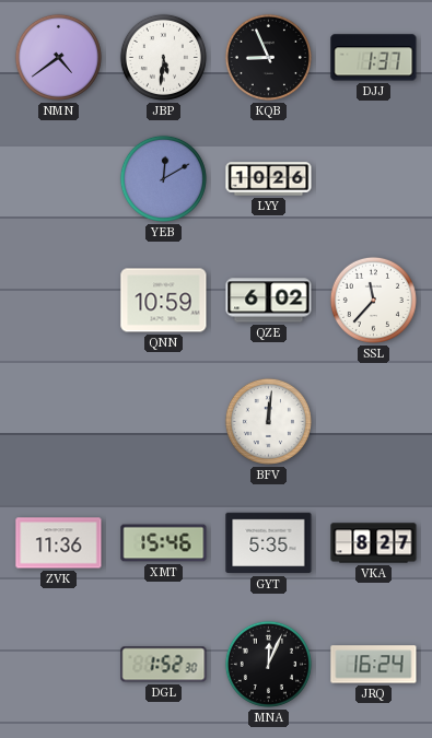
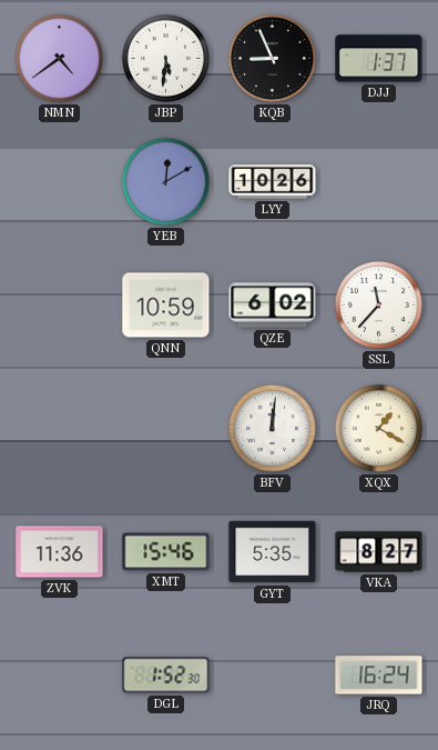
XQX: none -> 1:20 (378, 428)
MNA: 12:04 -> none (268, 664)
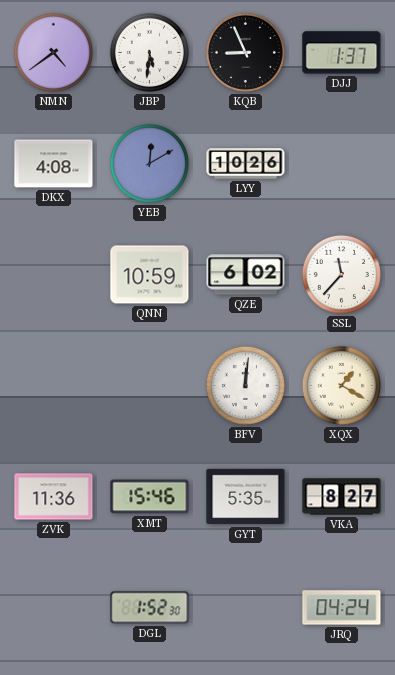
DKX: none -> 4:08 (54, 164)
JRQ: 16:24 -> 04:24 (342, 608)
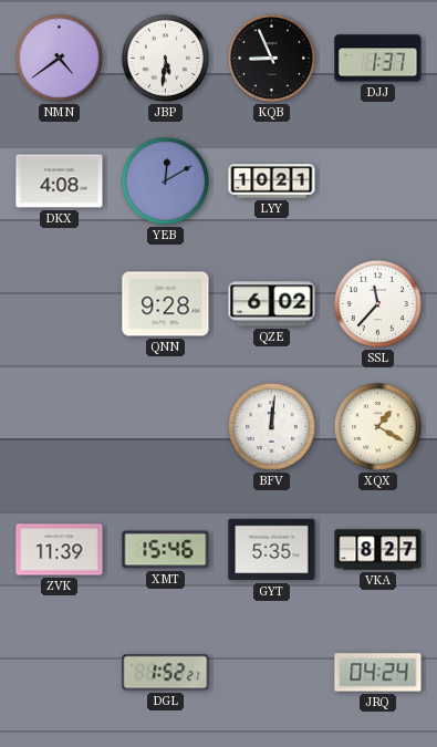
LYY: 10:26 -> 10:21 (272, 181)
QNN: 10:59 -> 9:28 (166, 304)
ZVK: 11:36 -> 11:39 (60, 550)
DGL: 1:52:30 -> 1:52:21 (166, 673)
